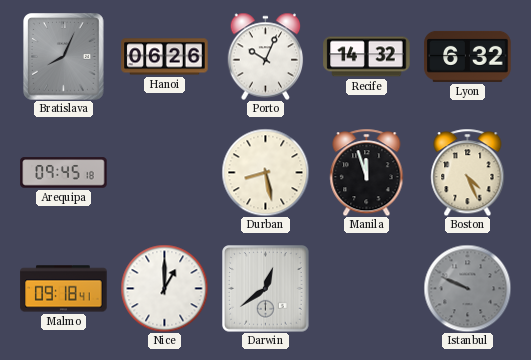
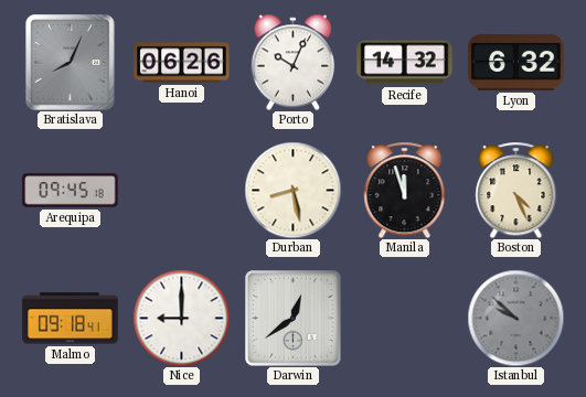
Nice: 1:00 -> 9:00 (181, 318)
Istanbul: 9:49 -> 9:52 (515, 318)
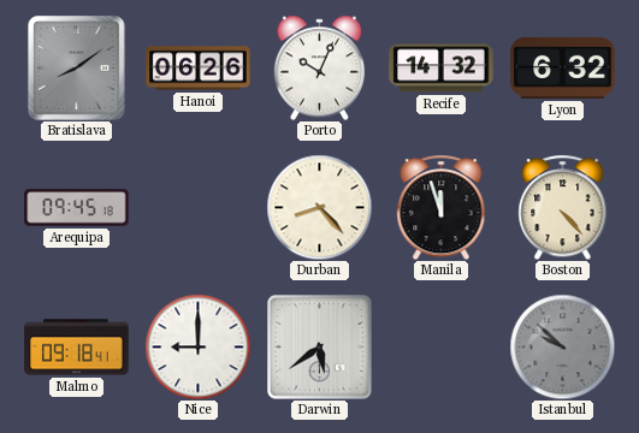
Bratislava: 8:04 -> 8:09 (77, 69)
Durban: 8:28 -> 8:23 (319, 207)
Boston: 4:26 -> 4:23 (563, 207)
Darwin: 12:39 -> 5:39 (320, 348)
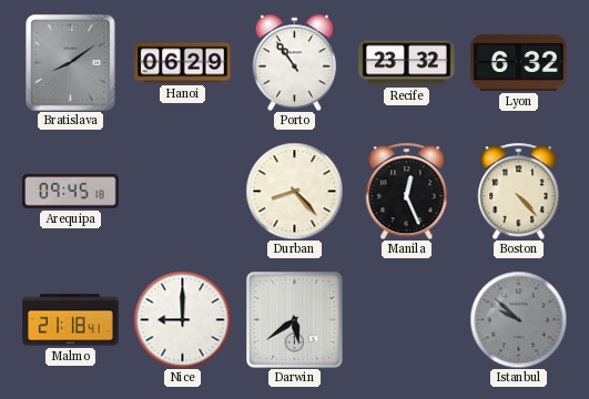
Hanoi: 06:26 -> 06:29 (183, 63)
Porto: 10:04 -> 10:54 (295, 62)
Recife: 14:32 -> 23:32 (407, 63)
Manila: 11:57 -> 12:26 (407, 191)
Malmo: 09:18 -> 21:18 (71, 320)
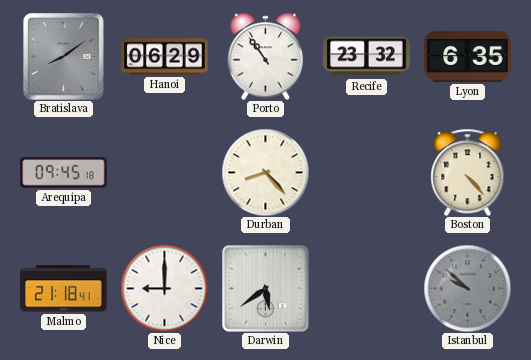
Lyon: 6:32 -> 6:35 (468, 56)
Manila: 12:26 -> none (407, 191)
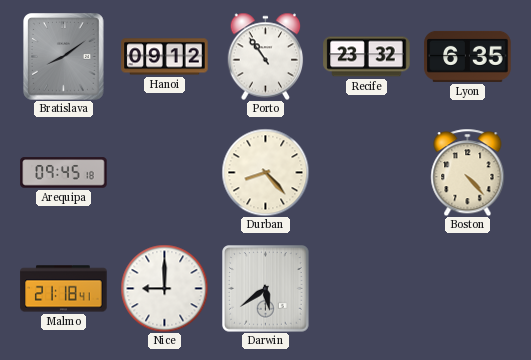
Hanoi: 06:29 -> 09:12 (165, 57)
Istanbul: 9:52 -> none (467, 288)
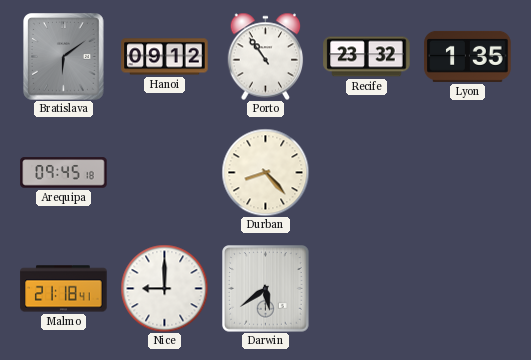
Bratislava: 8:09 -> 6:09 (64, 57)
Lyon: 6:35 -> 1:35 (468, 56)
Boston: 4:23 -> none (468, 172)
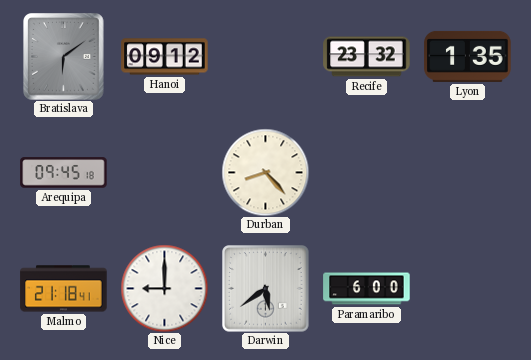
Porto: 10:54 -> none (266, 56)
Paramaribo: none -> 6:00 (367, 289)
